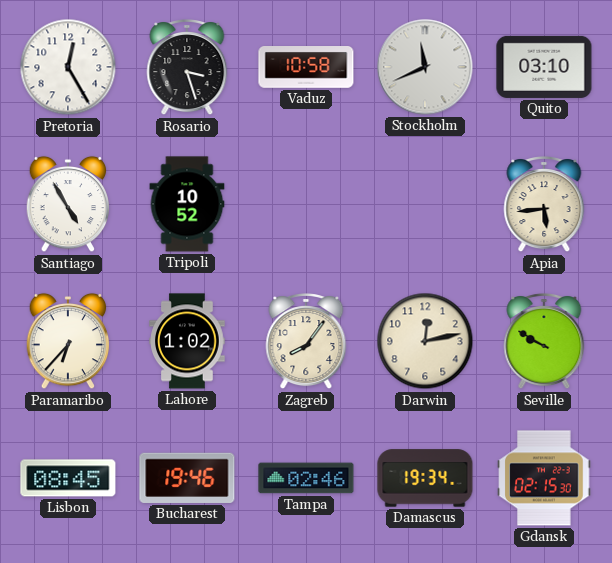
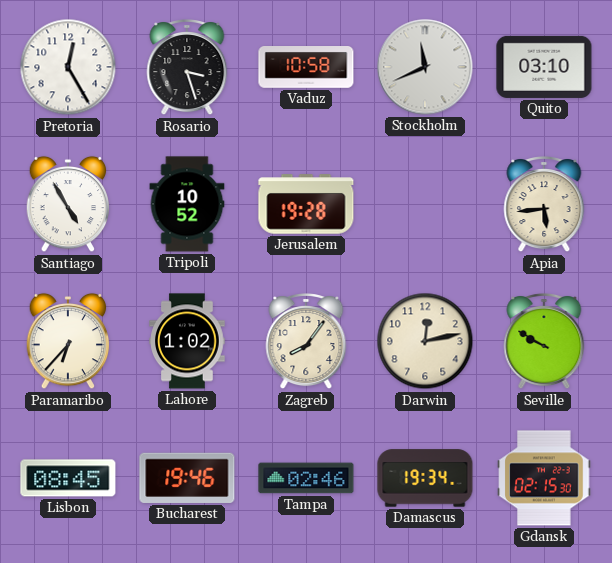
Jerusalem: none -> 19:28 (306, 204)
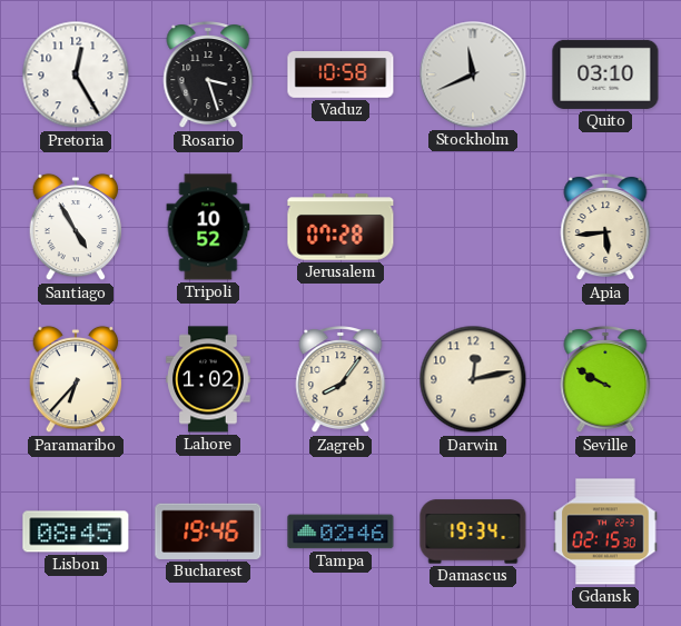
Jerusalem: 19:28 -> 07:28 (340, 227)
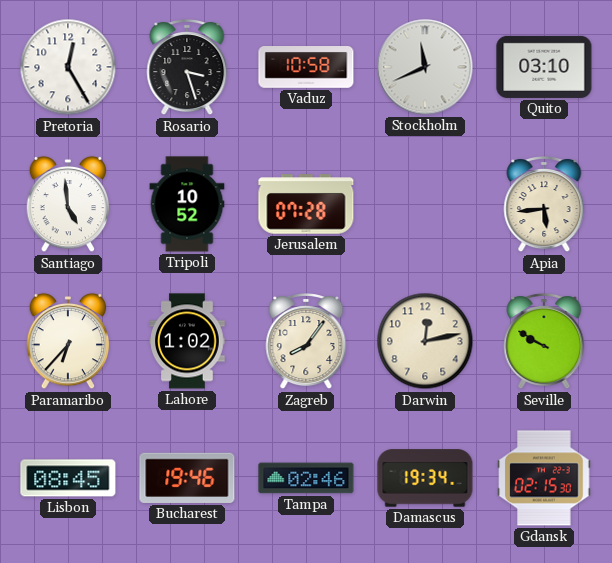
Santiago: 4:55 -> 4:59 (68, 204)
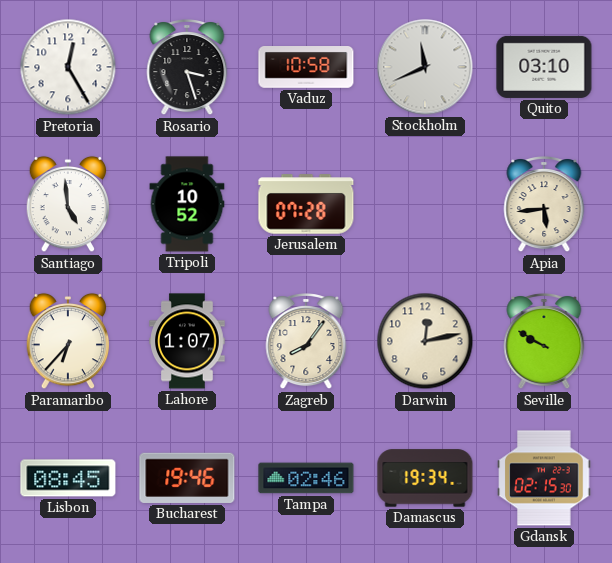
Lahore: 1:02 -> 1:07 (187, 341)
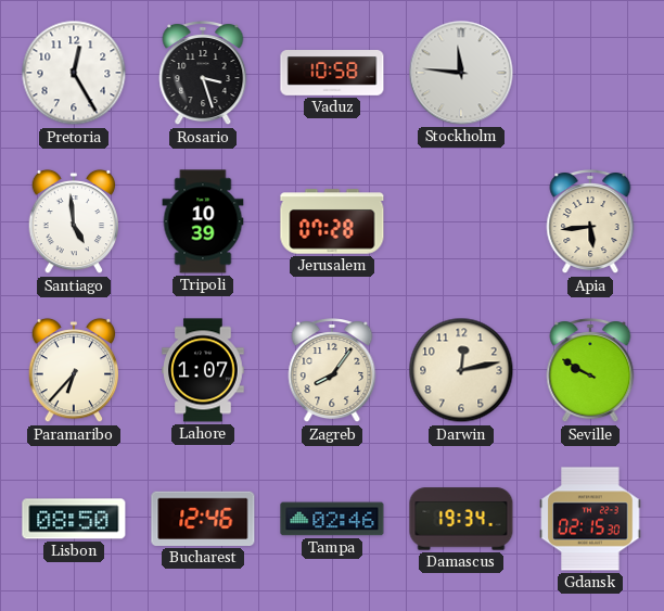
Stockholm: 11:41 -> 11:46 (461, 73)
Quito: 03:10 -> none (544, 67)
Tripoli: 10:52 -> 10:39 (203, 221)
Lisbon: 08:45 -> 08:50 (74, 519)
Bucharest: 19:46 -> 12:46 (203, 519)
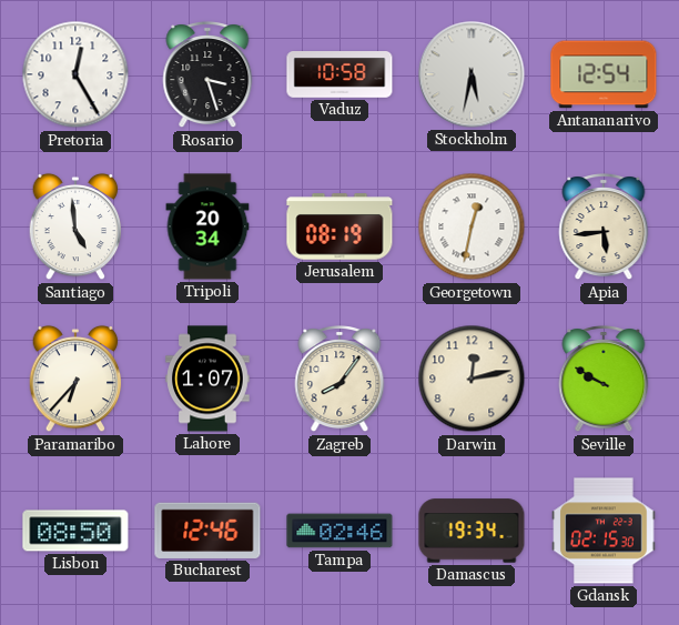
Stockholm: 11:46 -> 5:32 (472, 74)
Antananarivo: none -> 12:54 (604, 74)
Tripoli: 10:39 -> 20:34 (207, 226)
Jerusalem: 07:28 -> 08:19 (339, 226)
Georgetown: none -> 12:32 (472, 226)
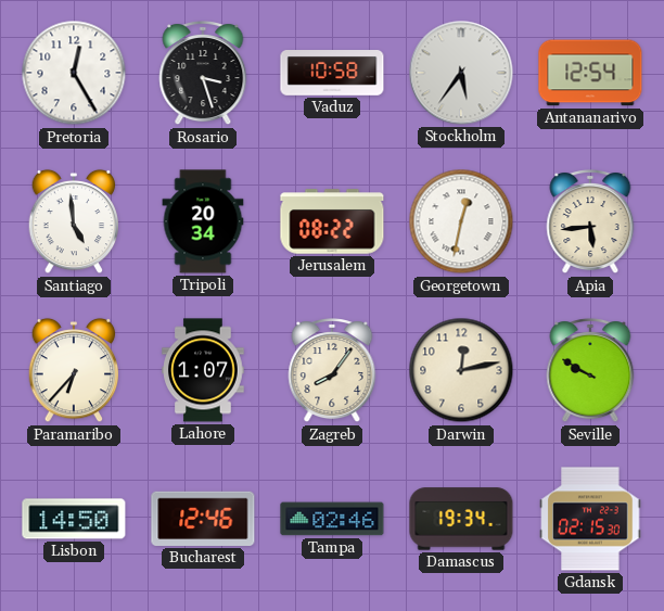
Stockholm: 5:32 -> 5:36 (461, 73)
Jerusalem: 08:19 -> 08:22 (332, 221)
Lisbon: 08:50 -> 14:50 (74, 519)
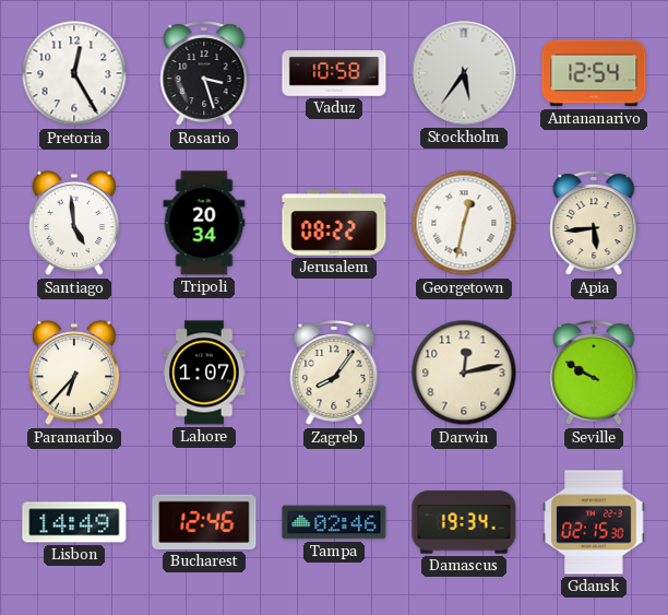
Lisbon: 14:50 -> 14:49 (74, 522)
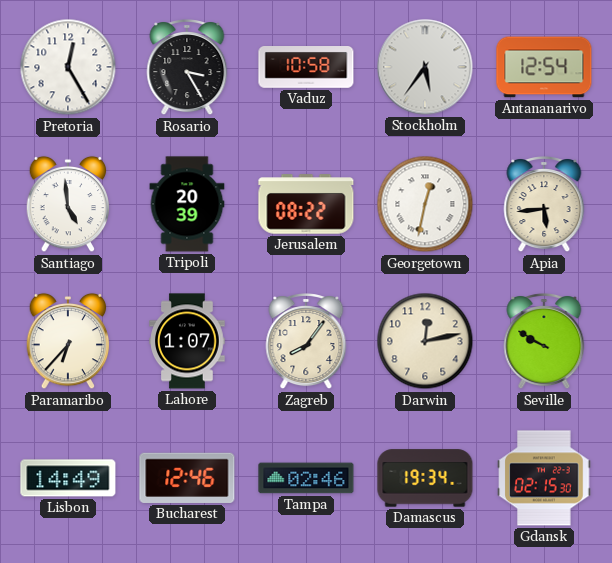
Rosario: 3:27 -> 3:25 (187, 67)
Tripoli: 20:34 -> 20:39 (187, 204)
